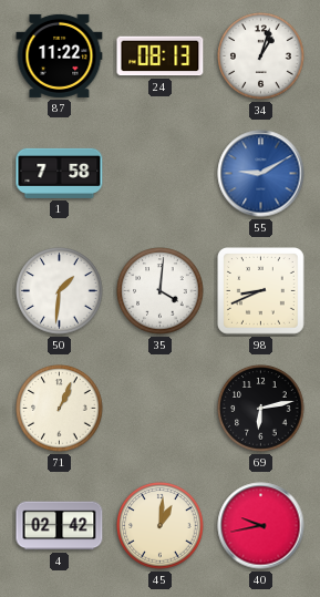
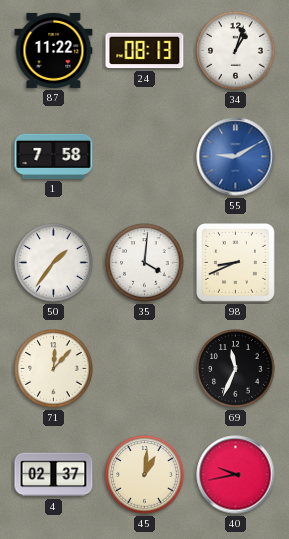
50: 1:31 -> 1:36 (54, 263)
71: 1:04 -> 12:07 (54, 369)
69: 6:13 -> 11:34 (236, 369)
4: 02:42 -> 02:37 (54, 475)
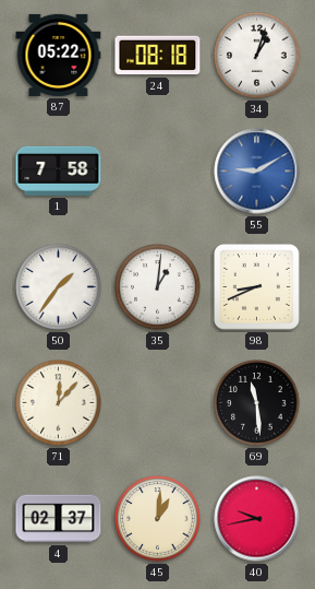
87: 11:22 -> 05:22 (59, 55)
24: 08:13 -> 08:18 (158, 56)
35: 4:01 -> 1:01 (158, 287)
69: 11:34 -> 11:29 (257, 403)
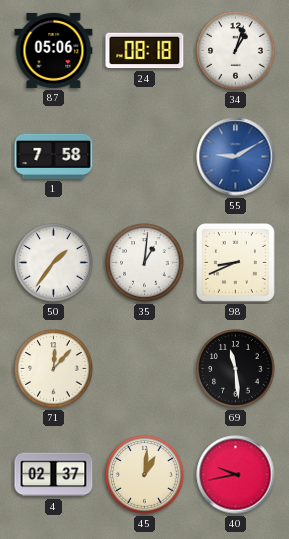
87: 05:22 -> 05:06 (54, 50)
